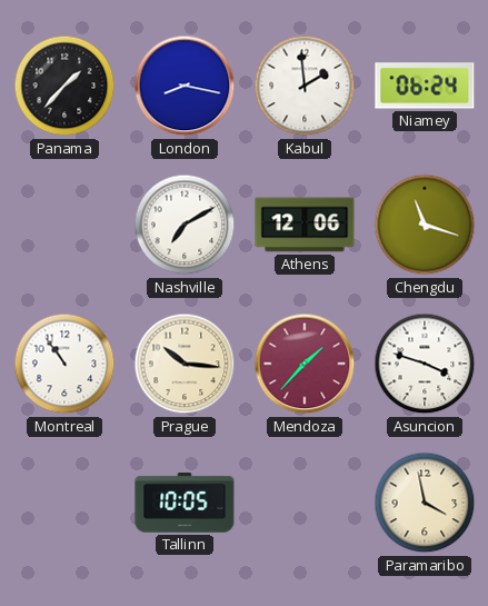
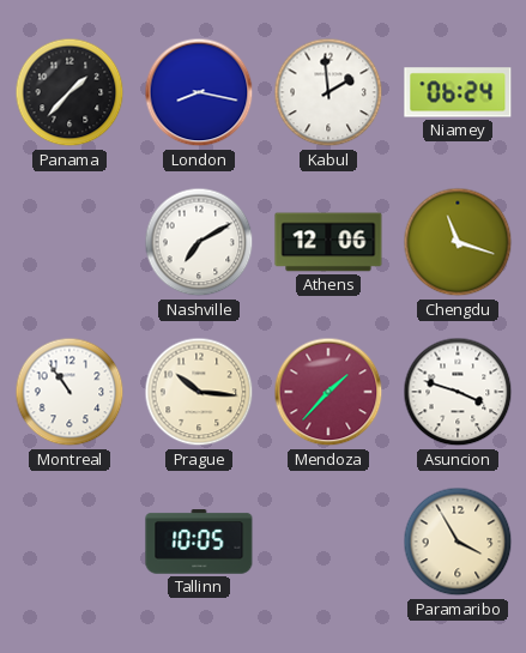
Paramaribo: 3:58 -> 3:55 (458, 542)
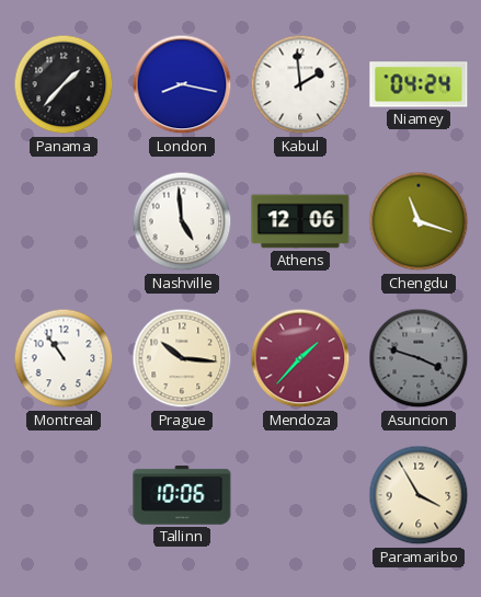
Niamey: 06:24 -> 04:24 (419, 84)
Nashville: 7:10 -> 4:59 (182, 221)
Asuncion dial: white -> grey (419, 358)
Tallinn: 10:05 -> 10:06 (182, 495)
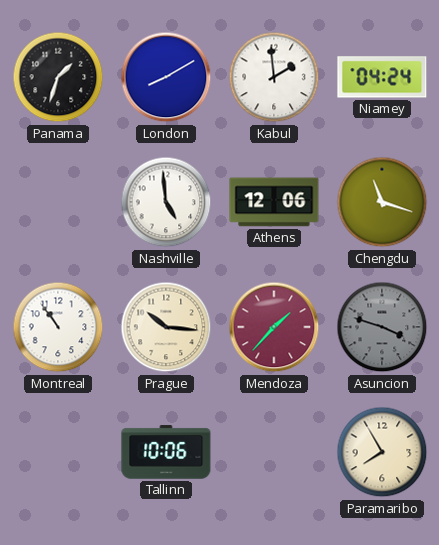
Panama: 1:37 -> 1:33 (58, 77)
London: 8:17 -> 8:10 (166, 77)
Paramaribo: 3:55 -> 7:55 (382, 452)
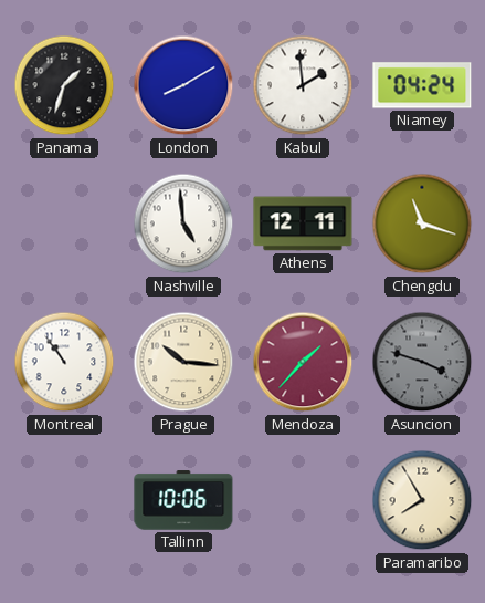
Athens: 12:06 -> 12:11 (303, 223)
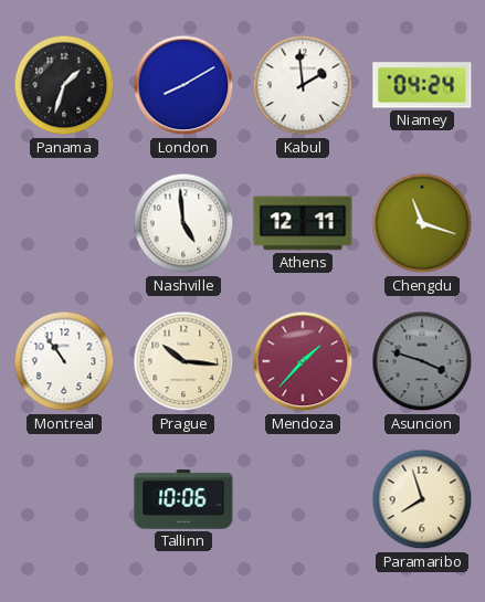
Paramaribo: 7:55 -> 7:57 (422, 499)
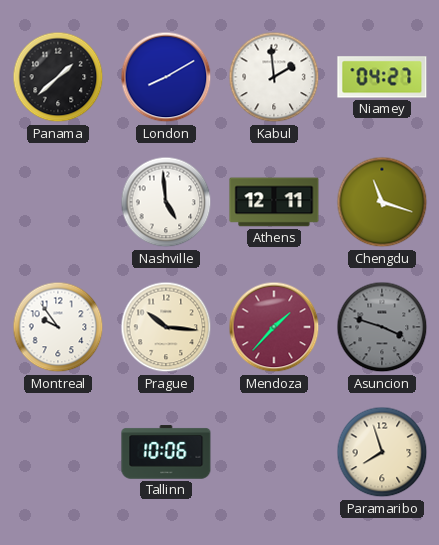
Panama: 1:33 -> 1:38 (58, 77)
Niamey: 04:24 -> 04:27 (382, 77)
Montreal: 10:54 -> 9:54 (58, 327)
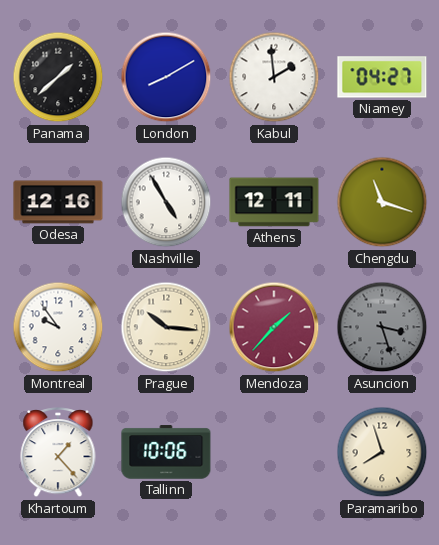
Odesa: none -> 12:16 (58, 202)
Nashville: 4:59 -> 4:55 (166, 202)
Asuncion: 3:48 -> 3:27 (382, 327)
Khartoum: none -> 1:23 (58, 453)
